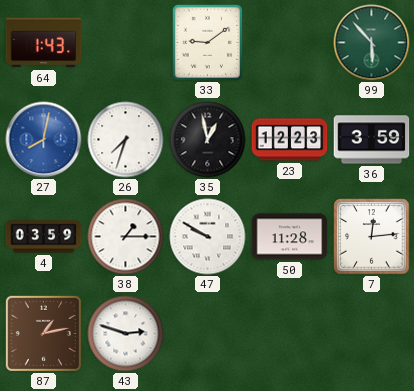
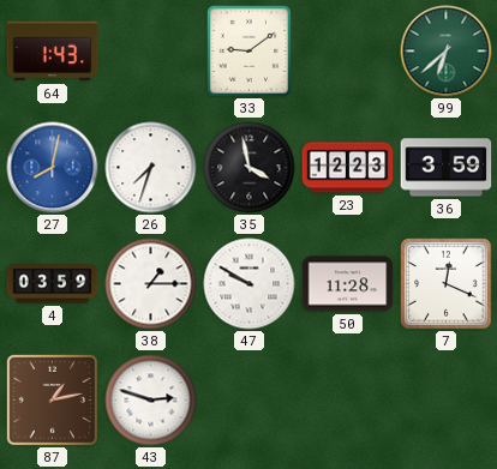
99: 5:53 -> 6:38 (447, 52)
35: 12:58 -> 3:58 (250, 168)
7: 12:14 -> 12:19 (447, 284)
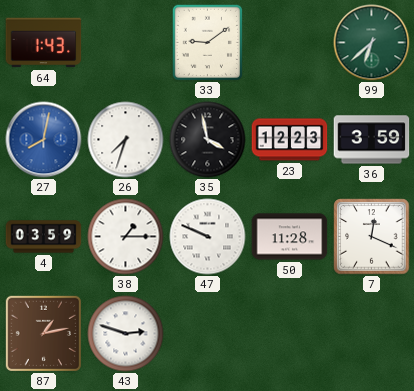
47: 9:50 -> 9:49 (208, 237)
